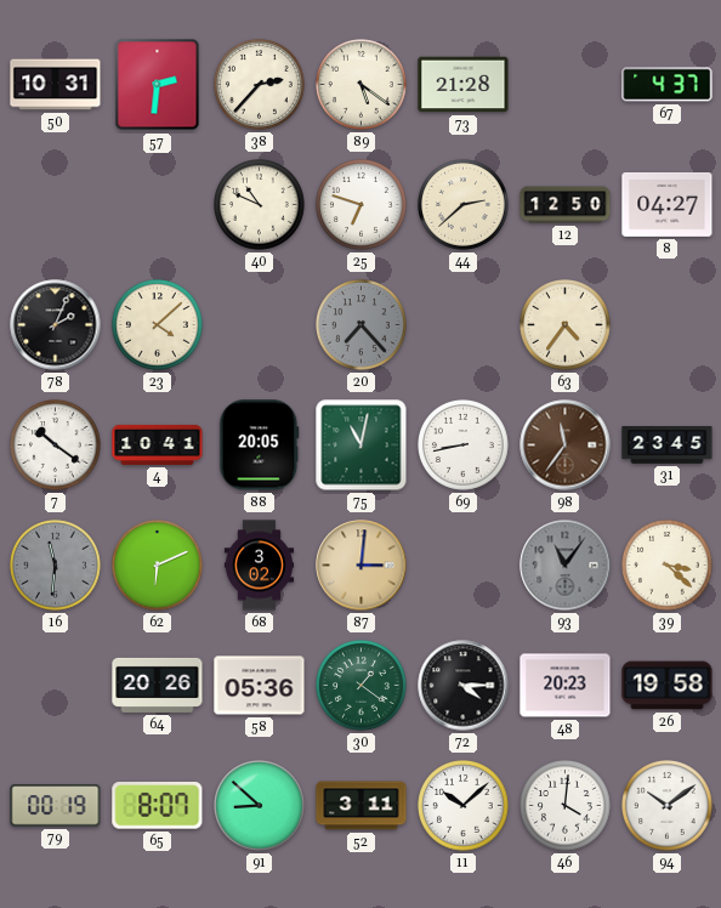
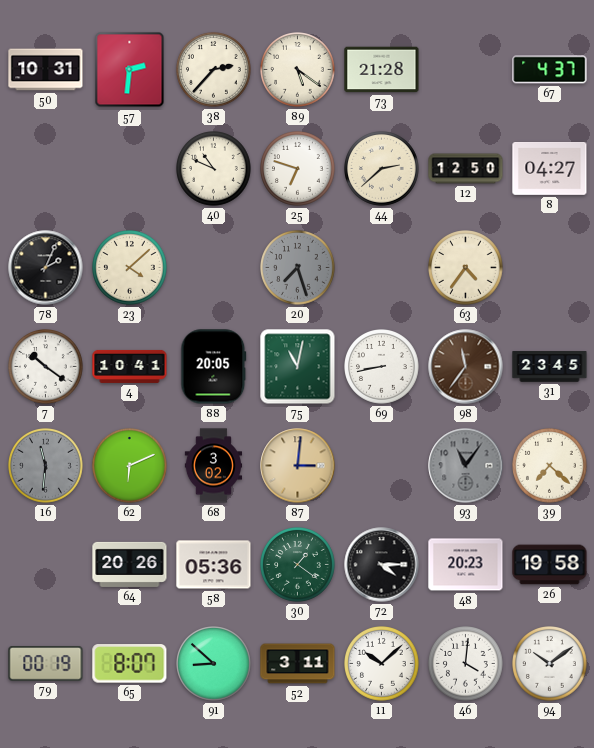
20: 7:23 -> 7:27 (298, 268)
39: 3:22 -> 7:22 (550, 466)
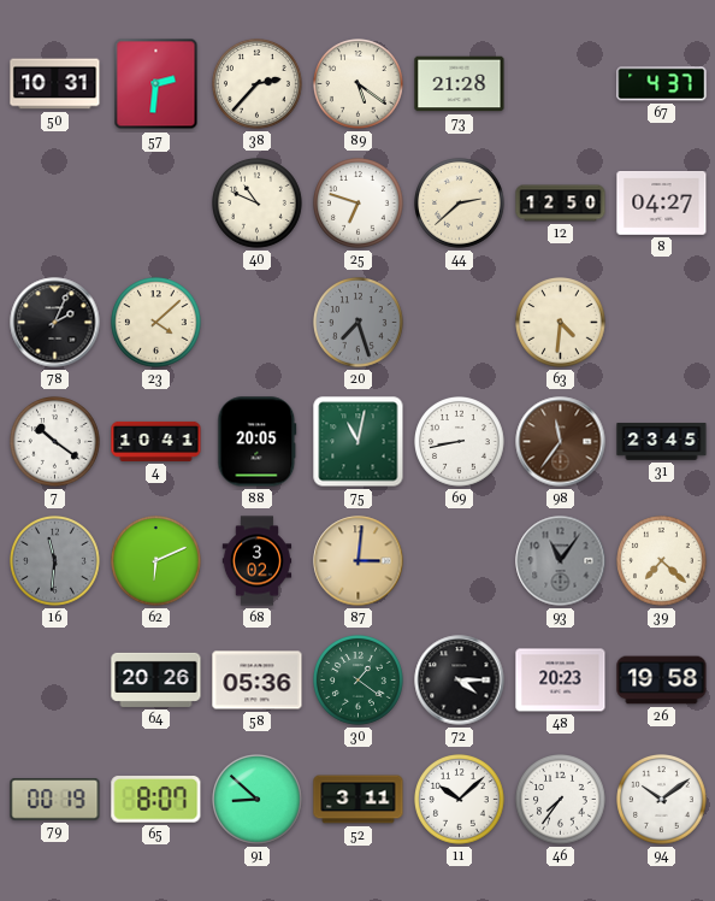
63: 4:36 -> 4:31 (561, 323)
46: 4:01 -> 7:36 (561, 800)
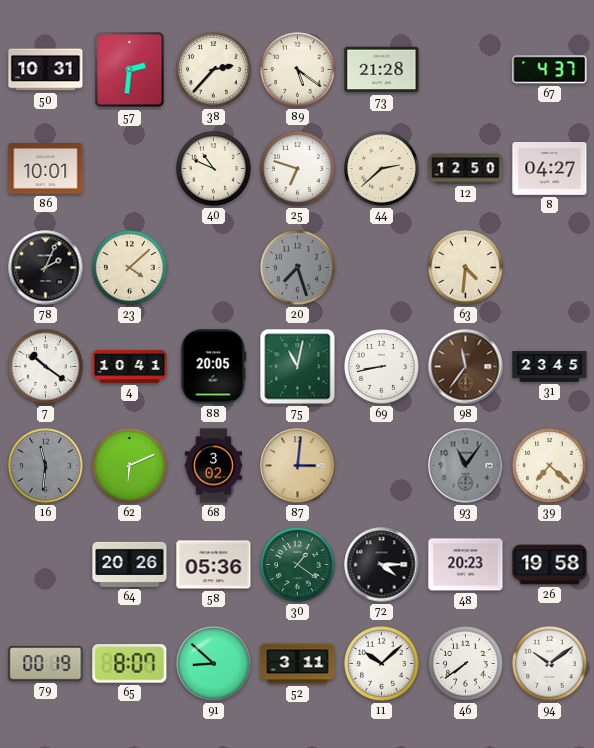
86: none -> 10:01 (46, 169)
46: 7:36 -> 7:39 (466, 664)
